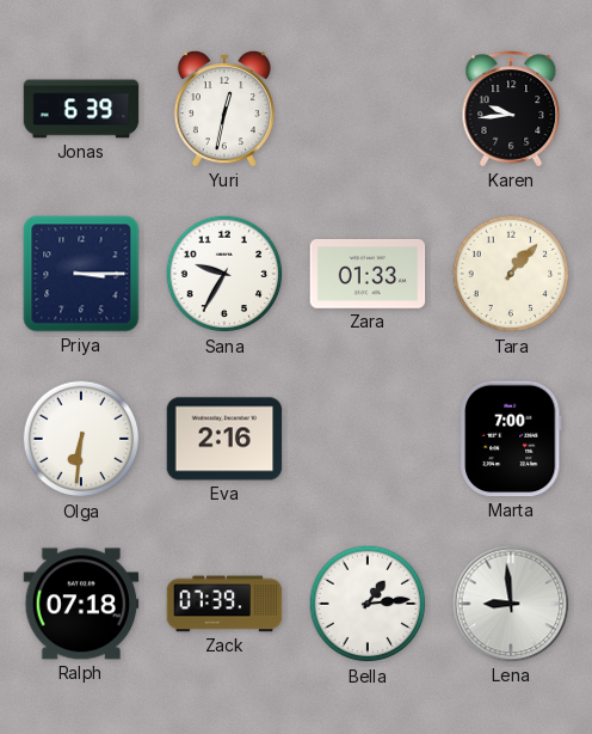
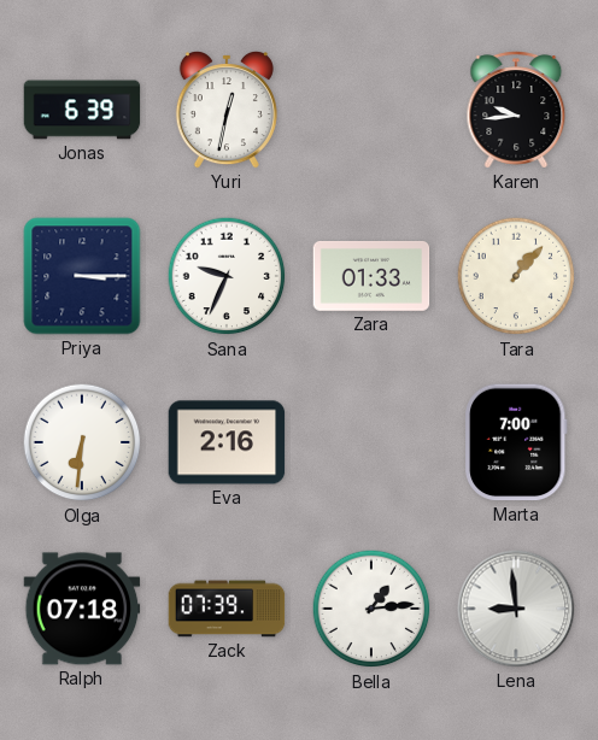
Sana: 9:35 -> 9:34 (227, 276)
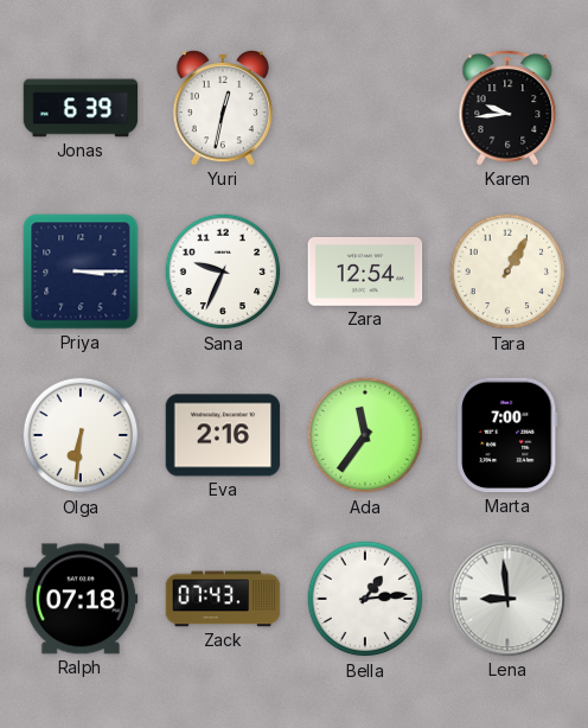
Zara: 01:33 -> 12:54 (365, 273)
Tara: 1:07 -> 1:05 (507, 272)
Ada: none -> 11:36 (365, 435)
Zack: 07:39 -> 07:43 (223, 599)
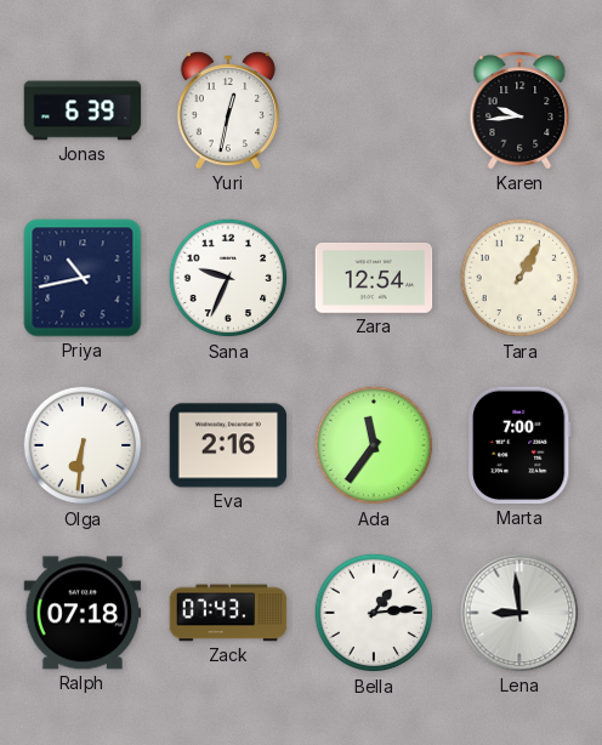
Priya: 3:15 -> 10:43 (83, 278)
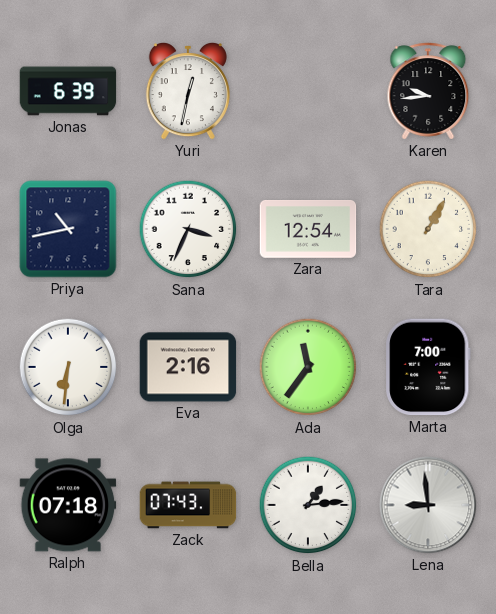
Sana: 9:34 -> 3:34 (188, 229)
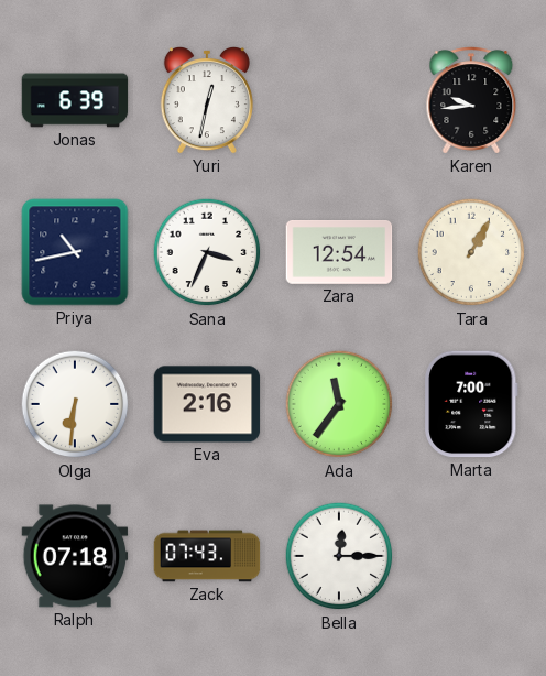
Bella: 1:14 -> 12:15 (339, 556)
Lena: 8:59 -> none (428, 505)
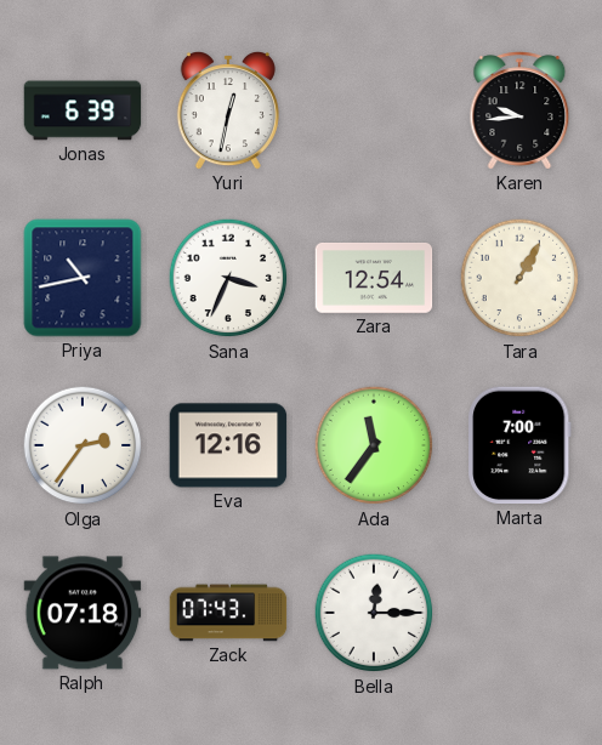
Olga: 6:31 -> 2:36 (83, 445)
Eva: 2:16 -> 12:16 (228, 445)
